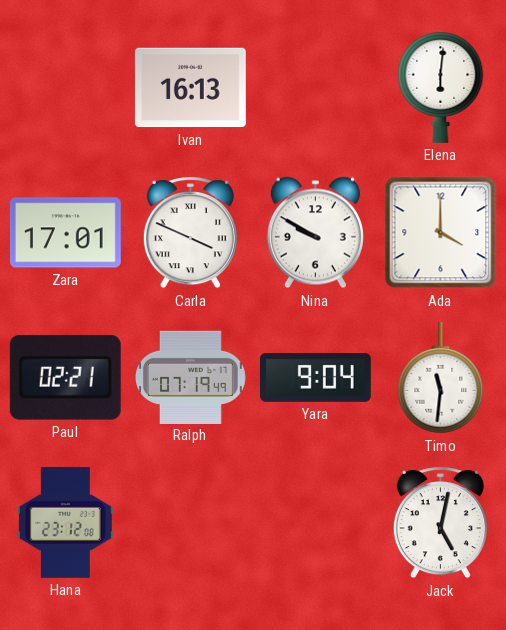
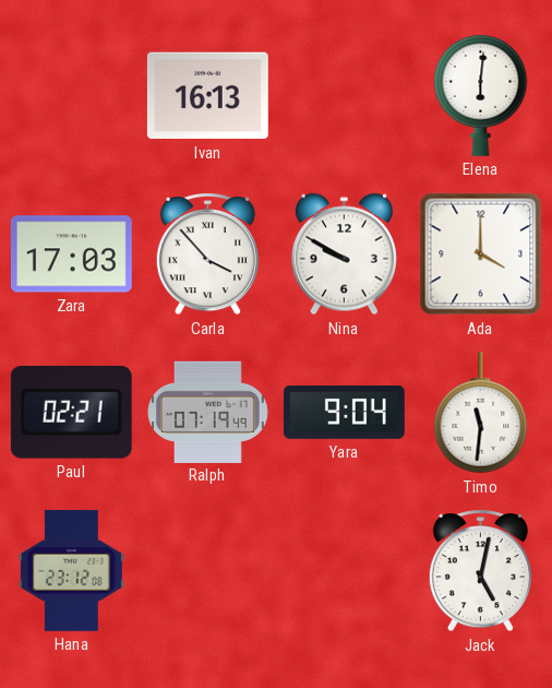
Zara: 17:01 -> 17:03 (71, 254)
Carla: 3:49 -> 3:53 (207, 254)
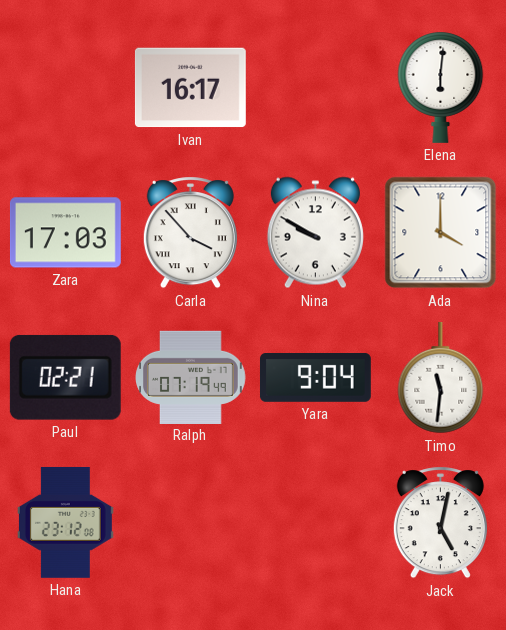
Ivan: 16:13 -> 16:17 (190, 88)
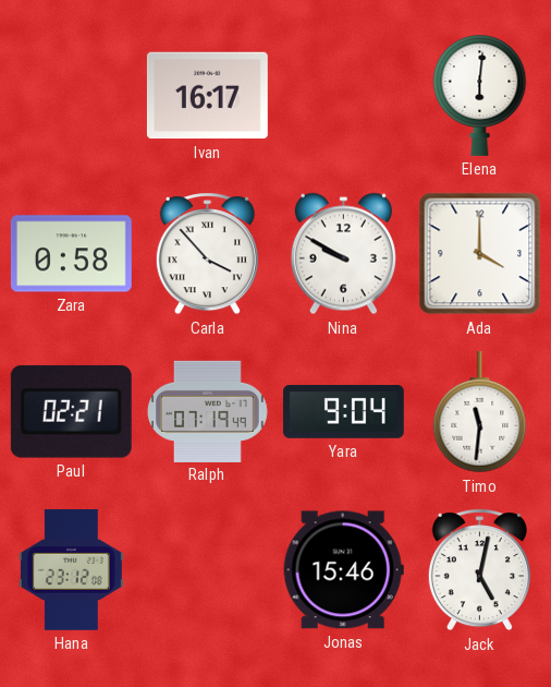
Zara: 17:03 -> 0:58 (71, 254)
Jonas: none -> 15:46 (343, 570)
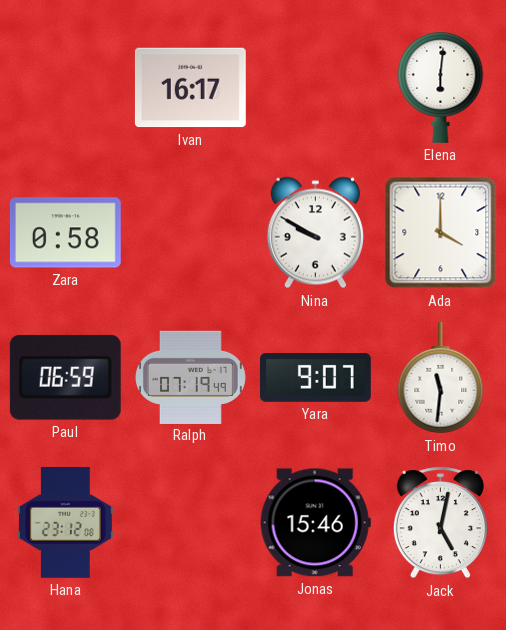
Carla: 3:53 -> none (207, 254)
Paul: 02:21 -> 06:59 (65, 377)
Yara: 9:04 -> 9:07 (315, 378)
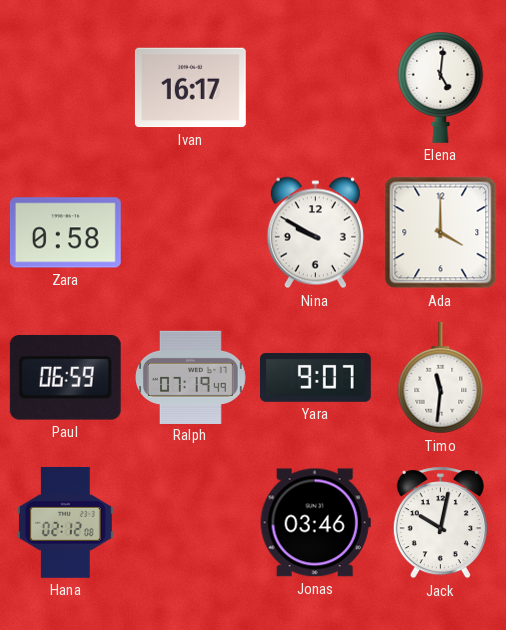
Elena: 6:01 -> 5:01 (441, 87)
Hana: 23:12 -> 02:12 (65, 522)
Jonas: 15:46 -> 03:46 (315, 523)
Jack: 5:02 -> 10:02 (440, 523)
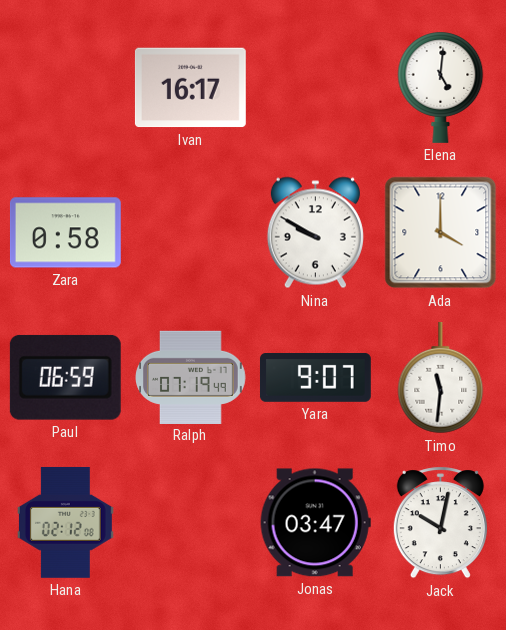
Jonas: 03:46 -> 03:47 (315, 523)
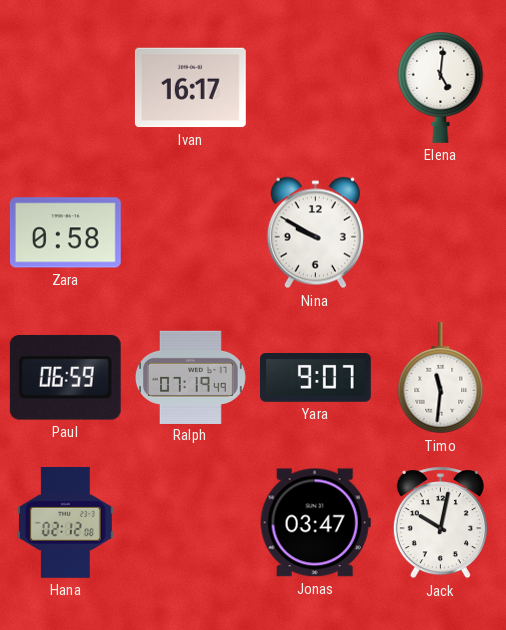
Ada: 4:00 -> none (441, 233)
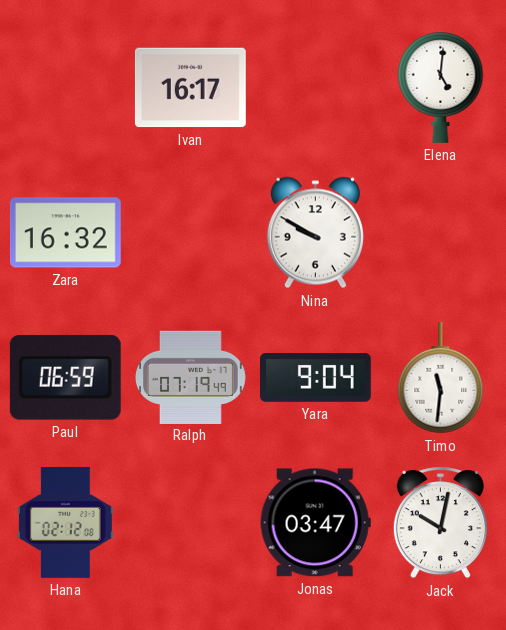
Zara: 0:58 -> 16:32 (65, 233)
Yara: 9:07 -> 9:04 (315, 378)
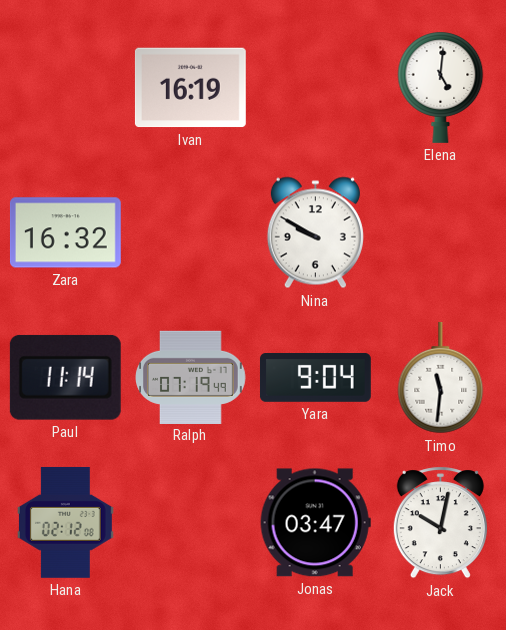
Ivan: 16:17 -> 16:19 (190, 88)
Paul: 06:59 -> 11:14 (65, 377)
